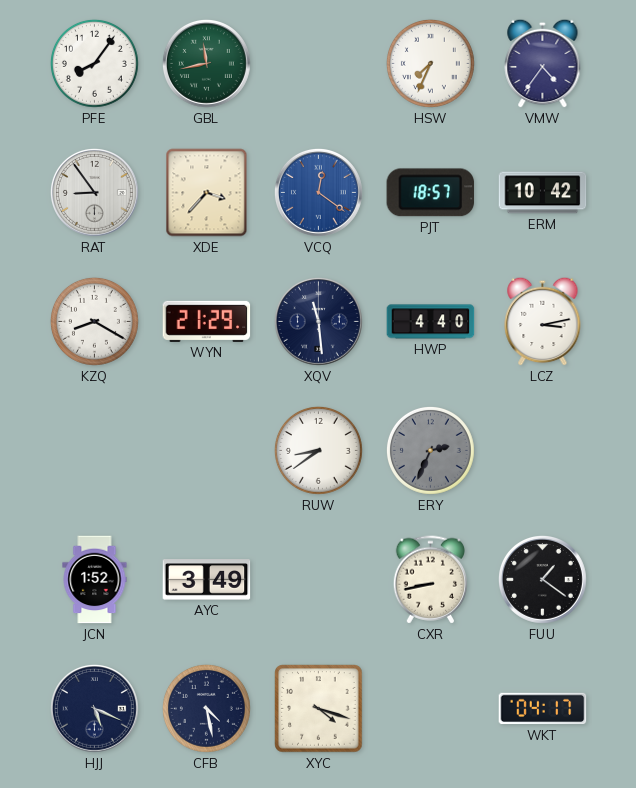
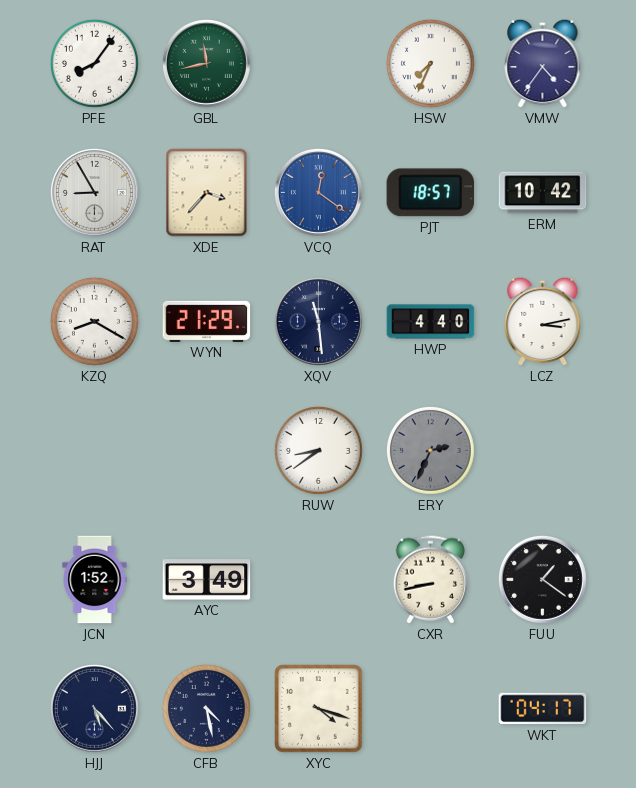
RAT: 8:54 -> 8:55 (94, 192)
HJJ: 5:19 -> 5:23 (94, 708)
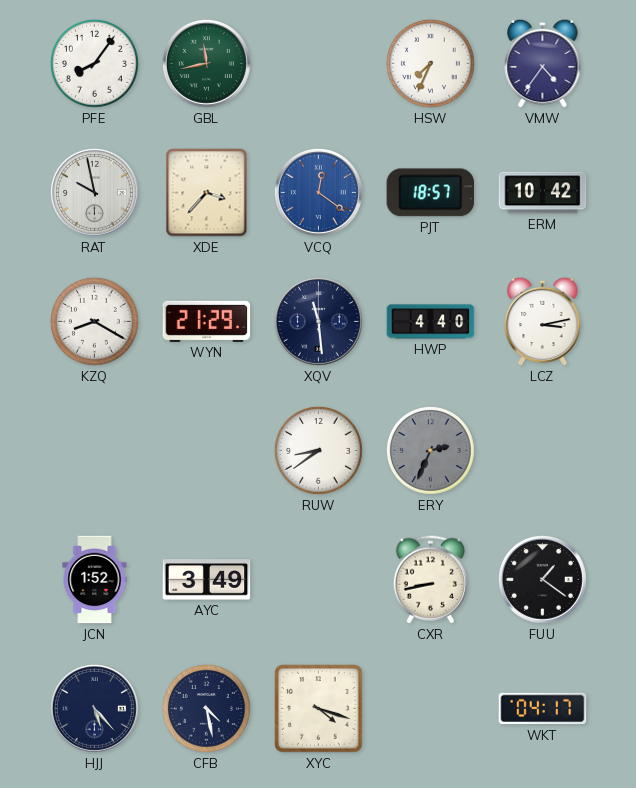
RAT: 8:55 -> 9:58 (94, 192)
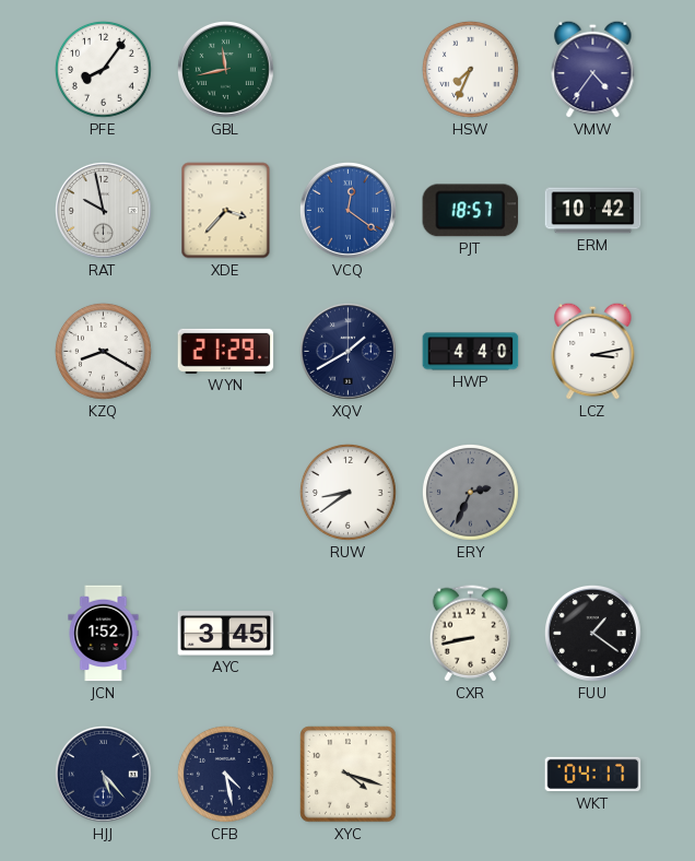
XQV: 11:29 -> 1:40 (347, 351)
AYC: 3:49 -> 3:45 (226, 634)
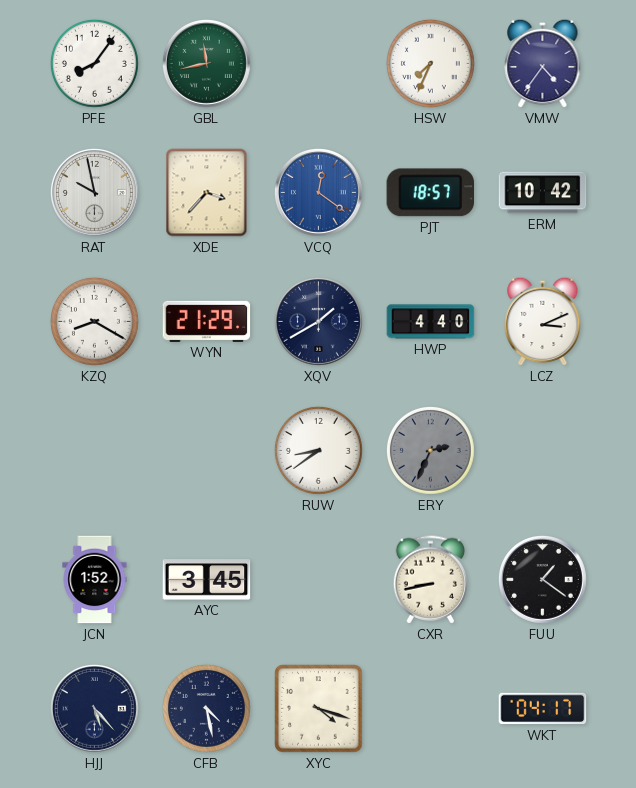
LCZ: 3:13 -> 3:11 (543, 321)
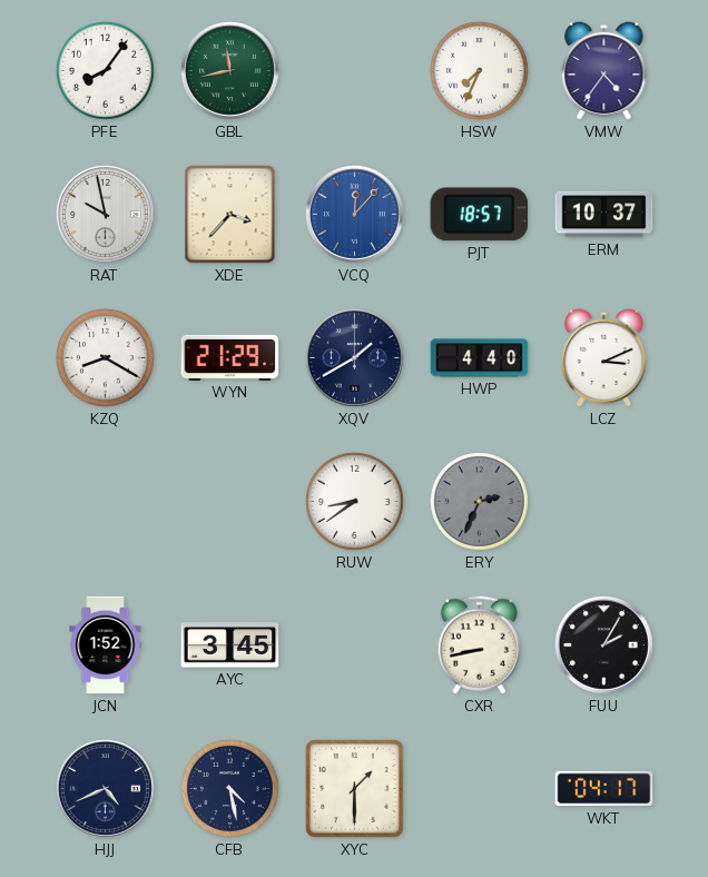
VCQ: 12:21 -> 12:07 (354, 214)
ERM: 10:42 -> 10:37 (604, 215)
FUU: 1:21 -> 2:05 (603, 644)
HJJ: 5:23 -> 4:41 (105, 788)
XYC: 4:18 -> 1:30 (355, 789)
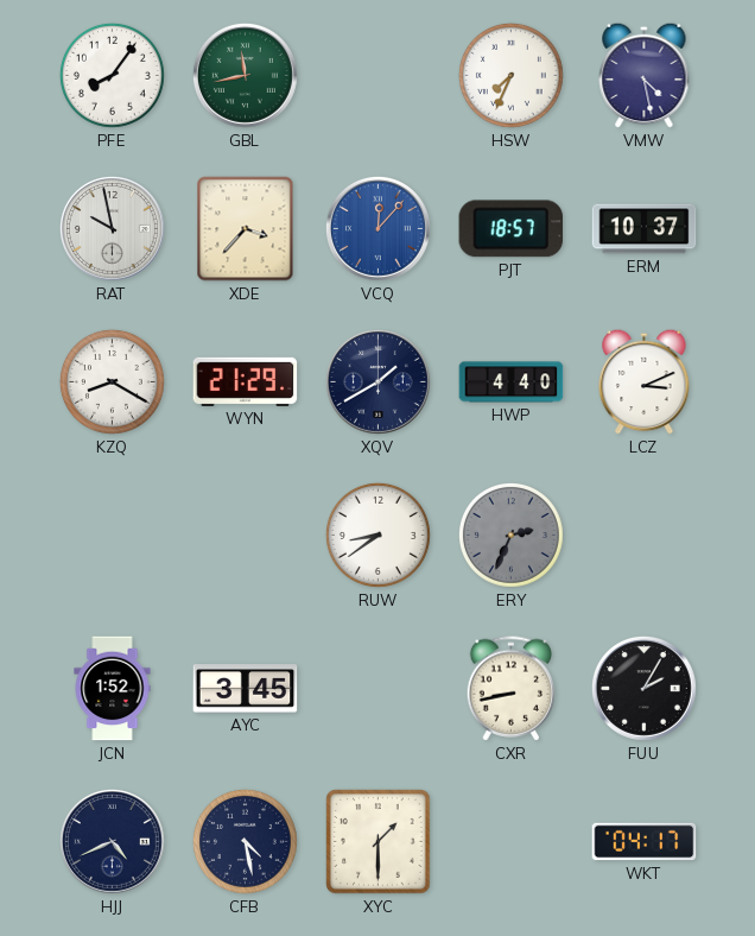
VMW: 4:36 -> 4:28 (645, 75)
